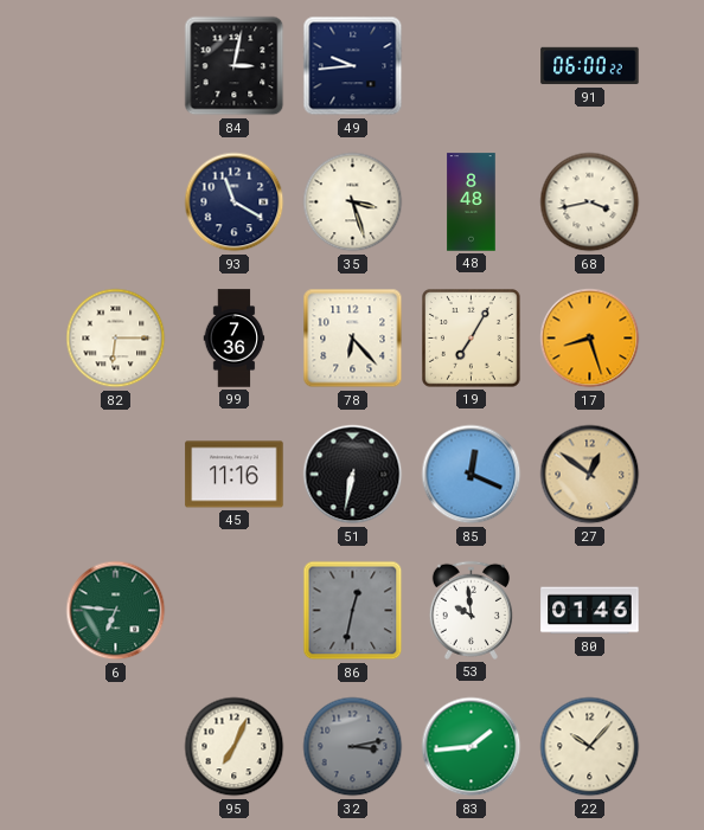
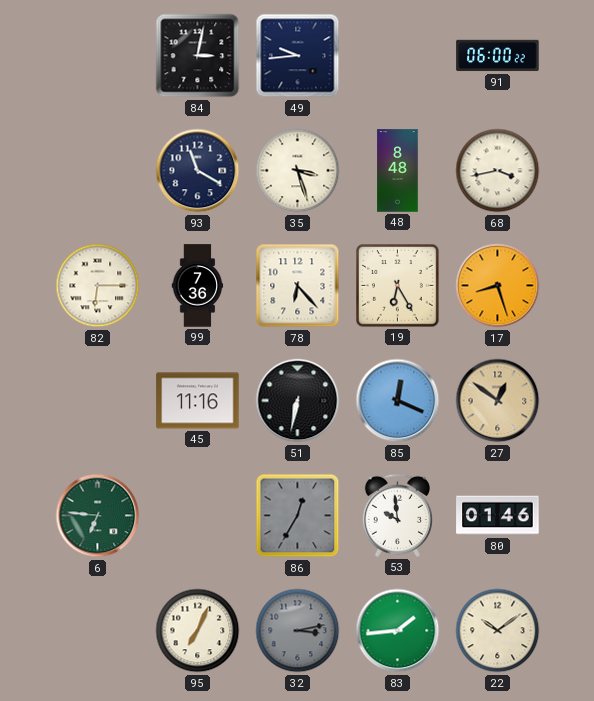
19: 7:05 -> 6:25 (398, 286)
86: 12:32 -> 12:35 (298, 516)
22: 10:07 -> 10:09 (498, 631)
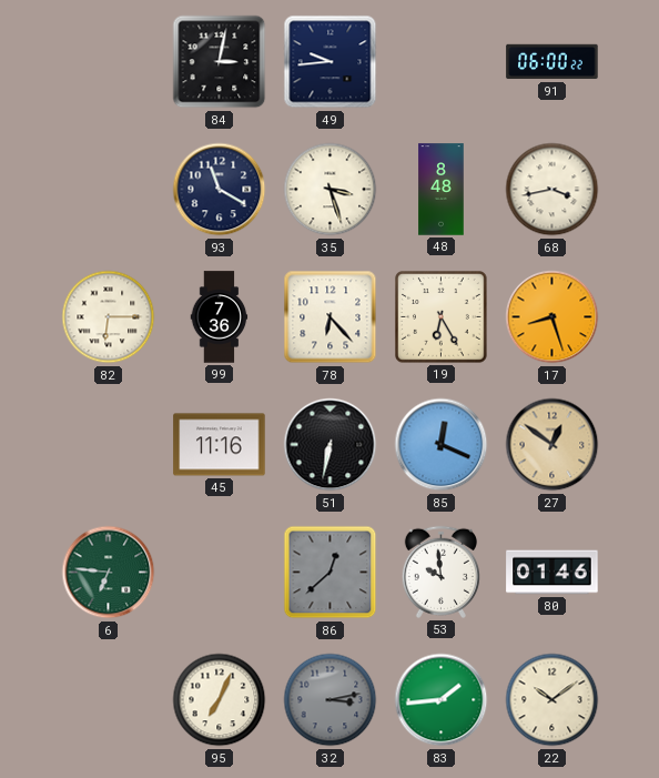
86: 12:35 -> 12:38 (331, 573)
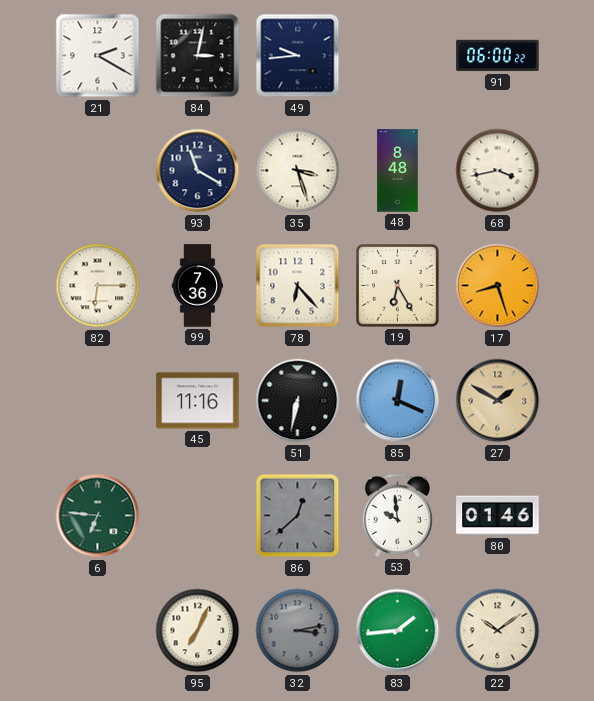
21: none -> 2:20 (98, 56)
27: 12:51 -> 1:50 (498, 401)
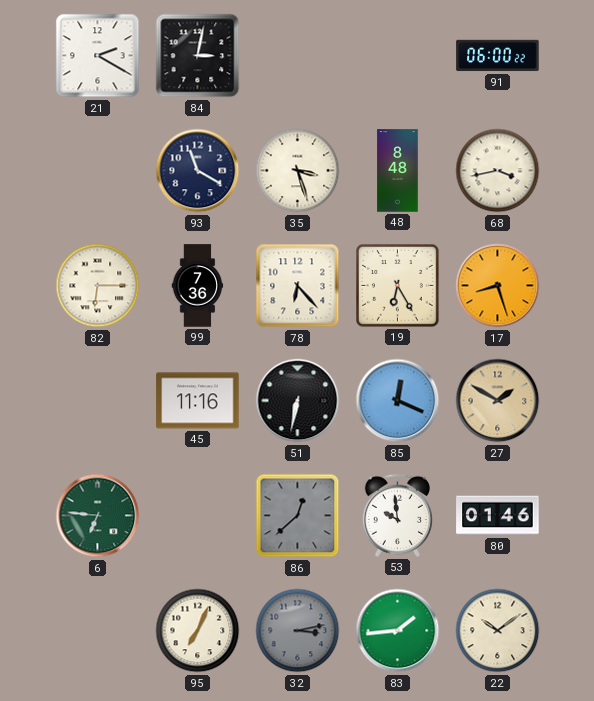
49: 9:44 -> none (298, 56)
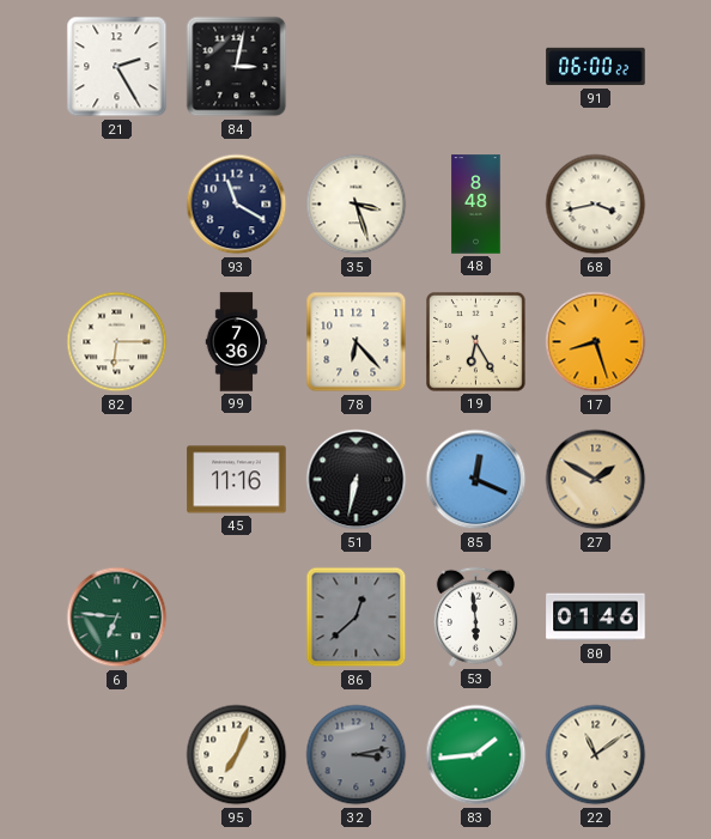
21: 2:20 -> 2:25 (117, 67)
53: 9:59 -> 5:59 (475, 616)
22: 10:09 -> 11:09 (596, 755)
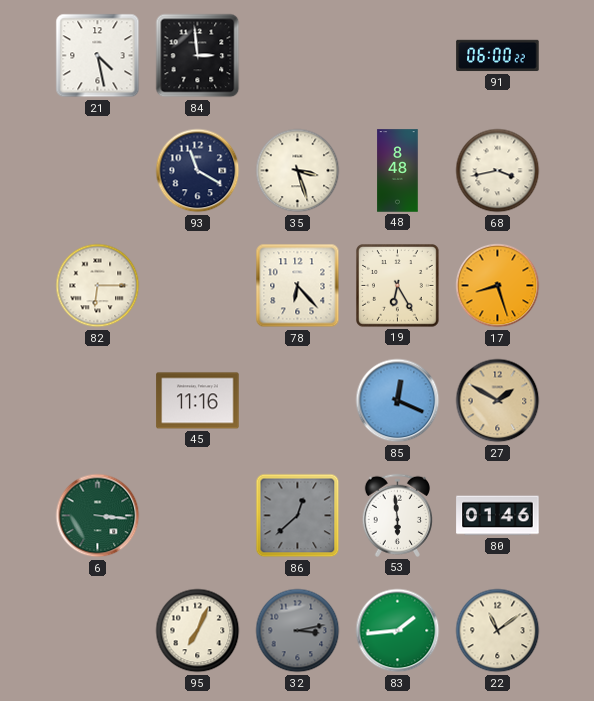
21: 2:25 -> 4:28 (98, 56)
84: 3:02 -> 2:59 (198, 56)
99: 7:36 -> none (237, 342)
51: 6:32 -> none (357, 480)
6: 6:46 -> 3:16 (98, 516)
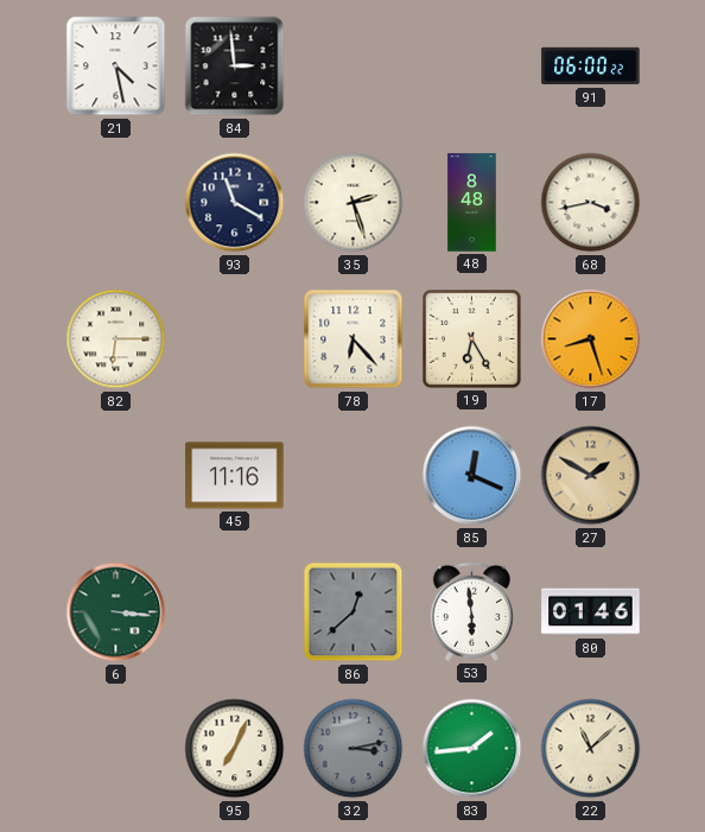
35: 3:27 -> 2:27 (354, 203)
22: 11:09 -> 11:08 (591, 749)
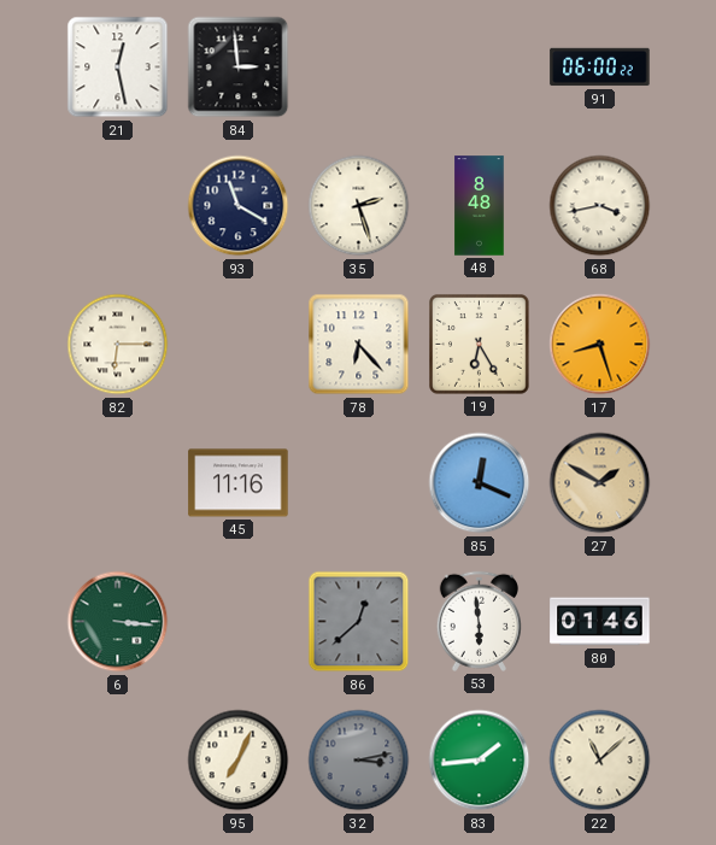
21: 4:28 -> 12:28 (118, 68)
